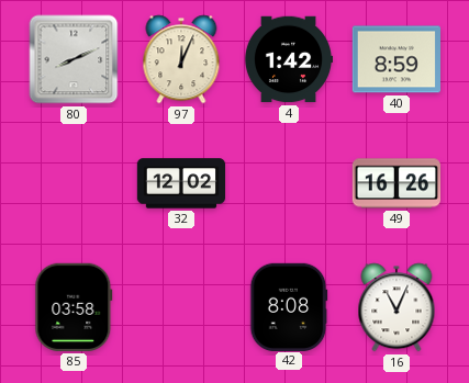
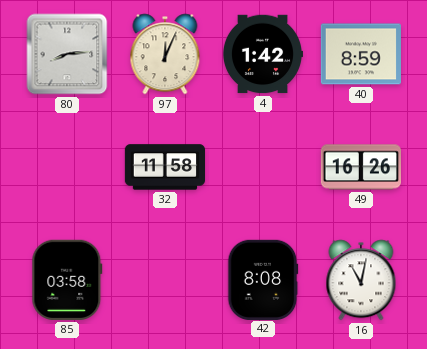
80: 8:11 -> 8:14 (67, 54)
32: 12:02 -> 11:58 (165, 167)
16: 11:04 -> 11:02 (361, 280)
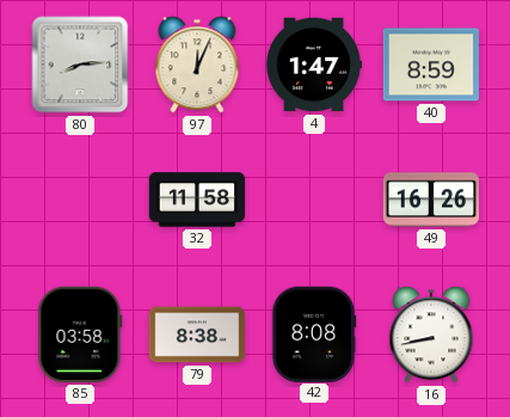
4: 1:42 -> 1:47 (313, 65)
79: none -> 8:38 (196, 335)
16: 11:02 -> 8:43 (431, 335)
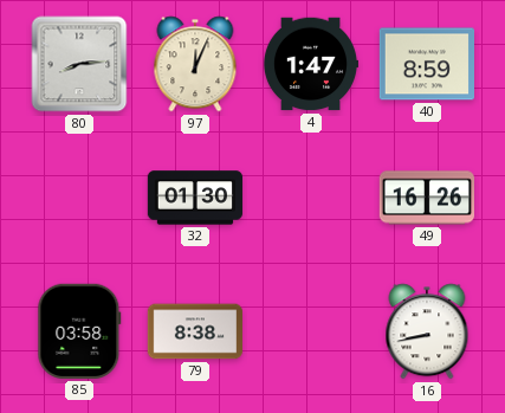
32: 11:58 -> 01:30 (195, 198)
42: 8:08 -> none (314, 333)
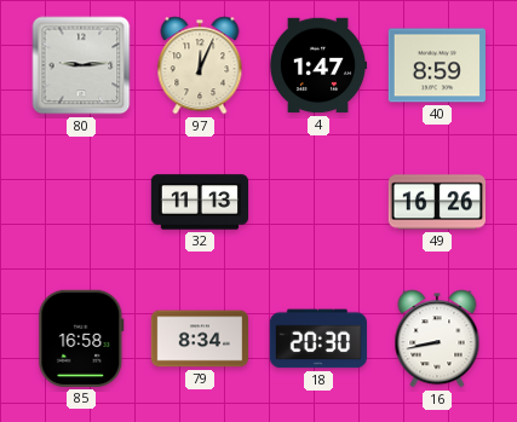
80: 8:14 -> 9:14 (81, 65)
32: 01:30 -> 11:13 (200, 202)
85: 03:58 -> 16:58 (81, 339)
79: 8:38 -> 8:34 (199, 339)
18: none -> 20:30 (318, 339)
